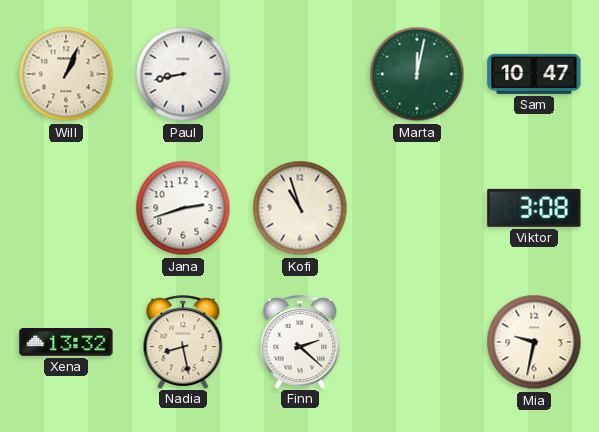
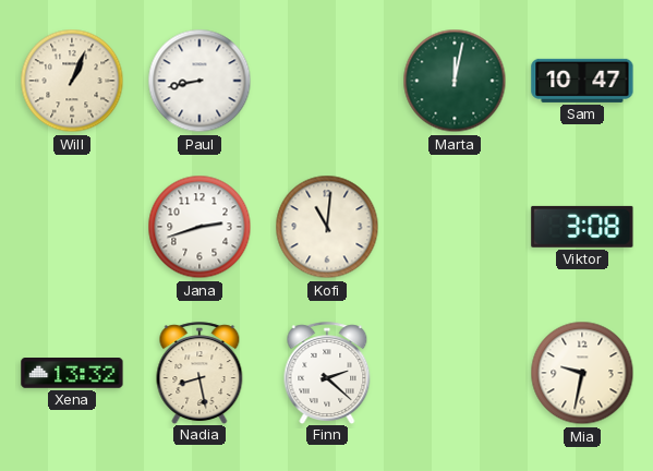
Kofi: 10:57 -> 11:01 (327, 227)
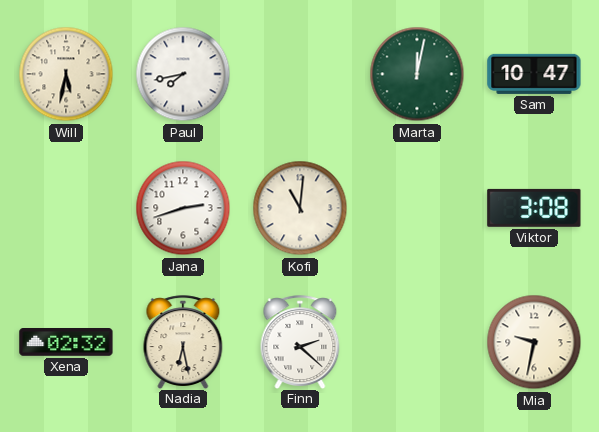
Will: 1:04 -> 5:32 (66, 74)
Paul: 8:43 -> 7:43 (183, 74)
Xena: 13:32 -> 02:32 (66, 342)
Nadia: 8:28 -> 6:28 (183, 342)
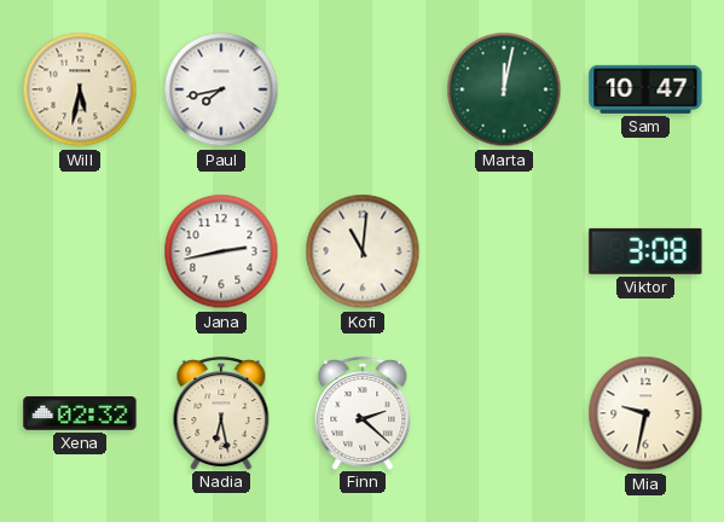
Jana: 2:42 -> 2:43 (221, 251)
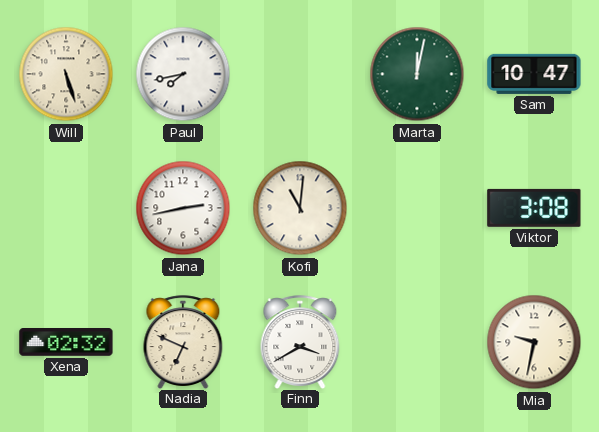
Will: 5:32 -> 5:27 (66, 74)
Nadia: 6:28 -> 6:49 (183, 342)
Finn: 2:22 -> 3:40 (300, 342)
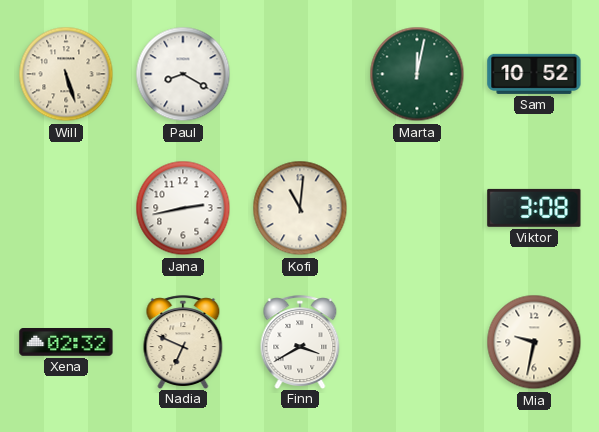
Paul: 7:43 -> 8:20 (183, 74)
Sam: 10:47 -> 10:52 (534, 74)
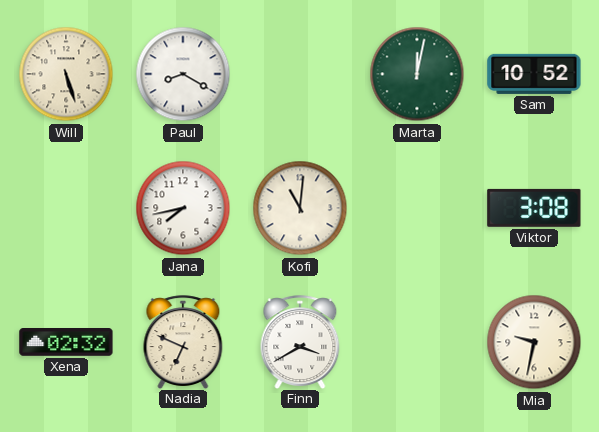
Jana: 2:43 -> 7:43 (183, 208)
